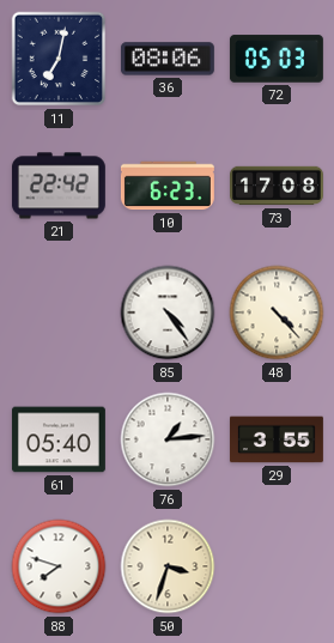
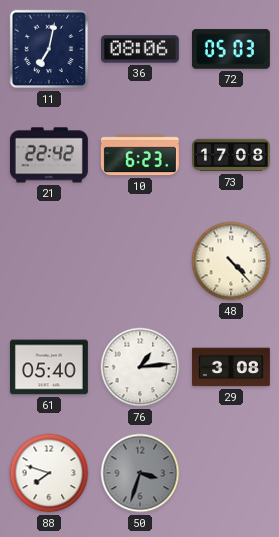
85: 4:24 -> none (168, 313)
29: 3:55 -> 3:08 (231, 367)
50 dial: cream -> grey (140, 473)
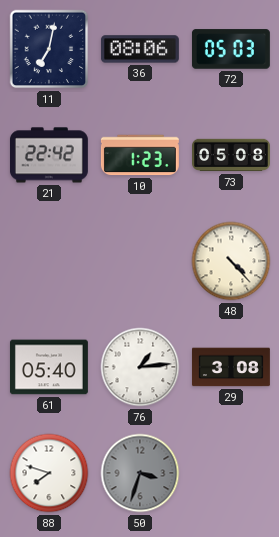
10: 6:23 -> 1:23 (140, 155)
73: 17:08 -> 05:08 (232, 155)
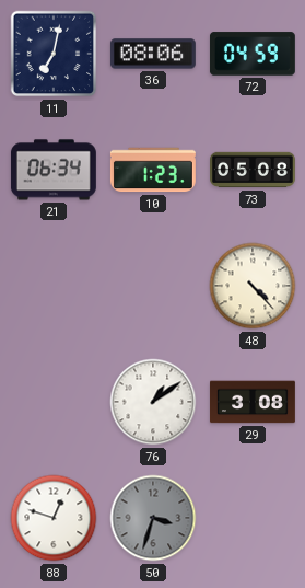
72: 05:03 -> 04:59 (253, 54)
21: 22:42 -> 06:34 (54, 170)
61: 05:40 -> none (49, 367)
76: 1:14 -> 1:09 (153, 402)
88: 7:48 -> 12:48 (54, 518)
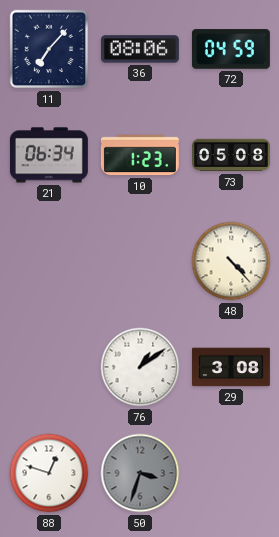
11: 7:02 -> 7:07 (49, 49)
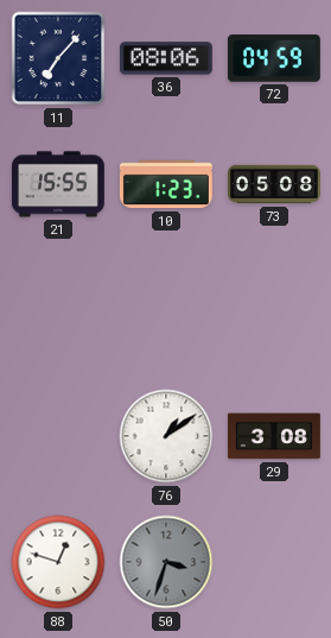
21: 06:34 -> 15:55 (58, 184)
48: 4:23 -> none (231, 261)
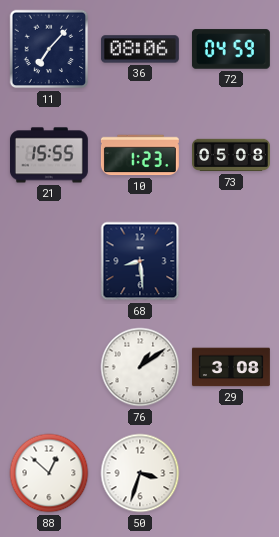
68: none -> 8:29 (140, 261)
88: 12:48 -> 12:52 (49, 473)
50 dial: grey -> white (140, 473)
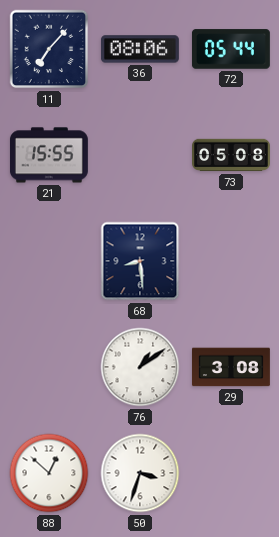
72: 04:59 -> 05:44 (231, 49)
10: 1:23 -> none (140, 155)
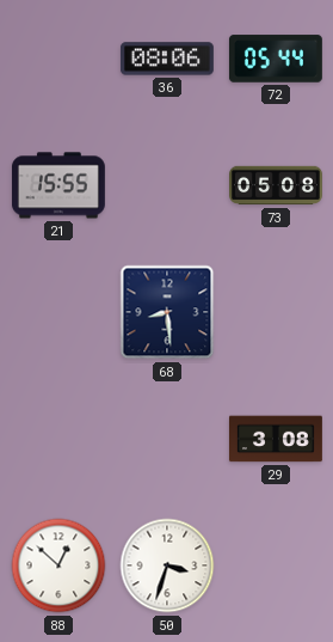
11: 7:07 -> none (49, 49)
76: 1:09 -> none (140, 367)
